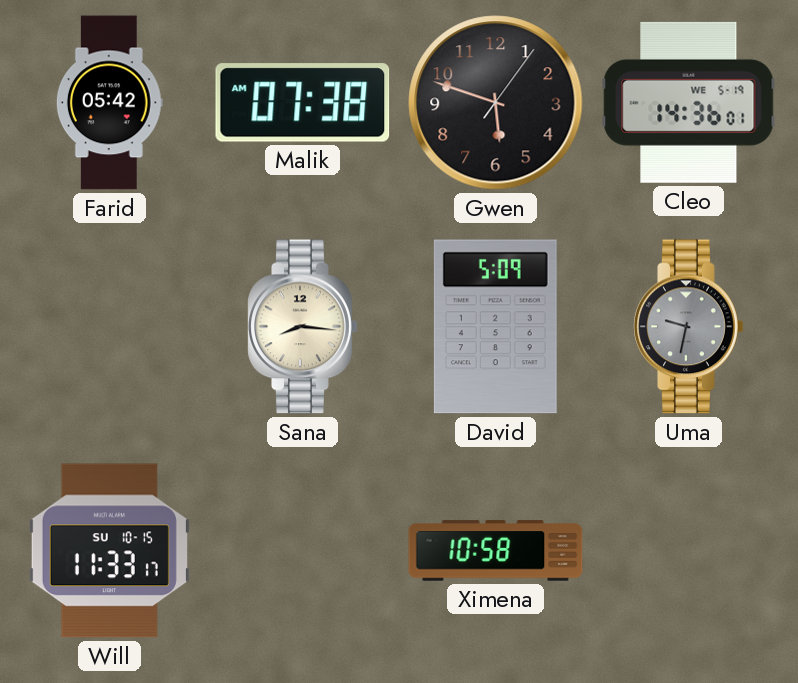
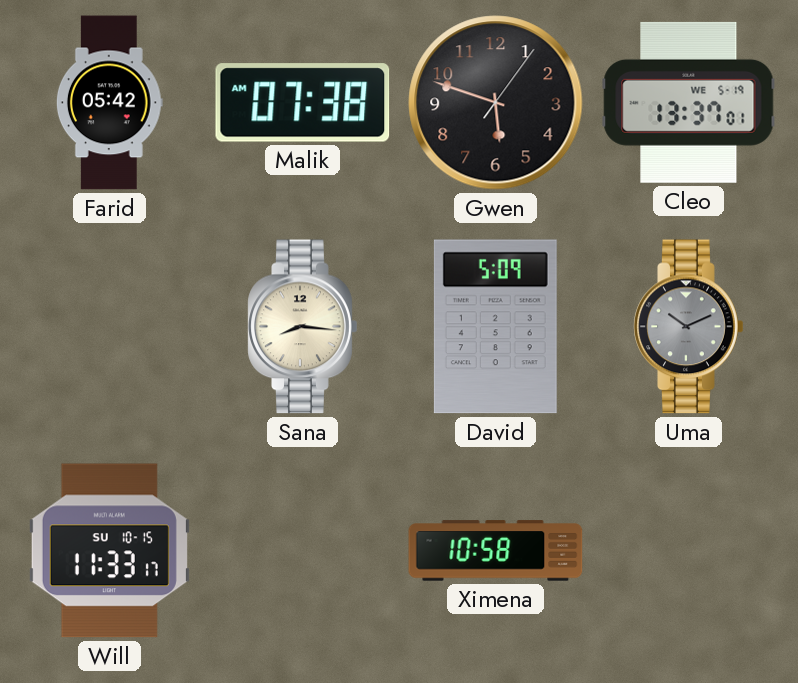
Cleo: 14:36 -> 13:37 (689, 102)
Uma: 9:32 -> 10:11 (689, 327)
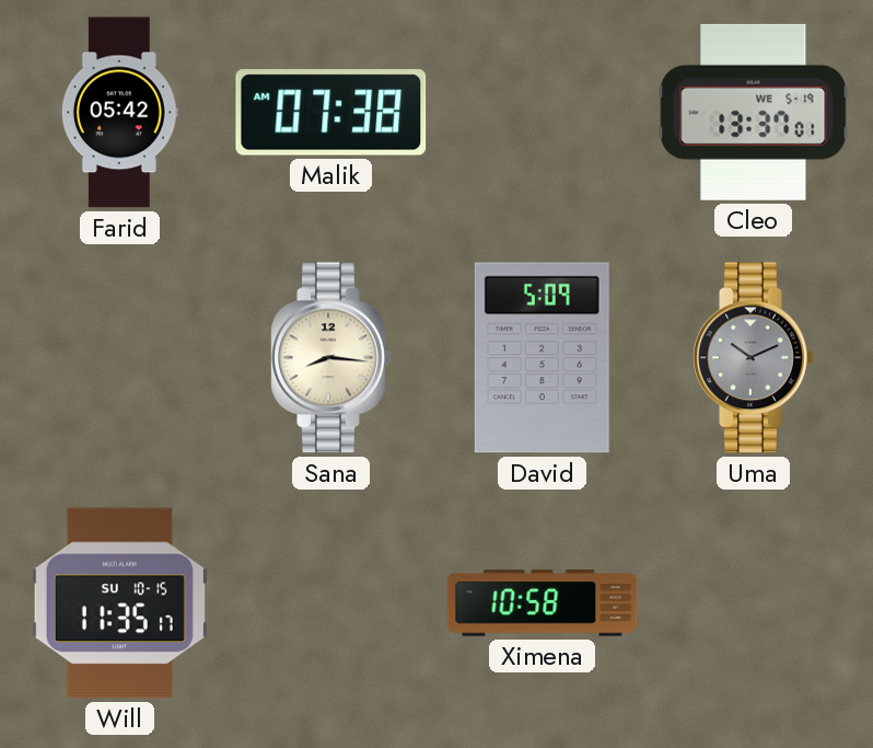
Gwen: 5:48 -> none (496, 103)
Will: 11:33 -> 11:35 (119, 603)
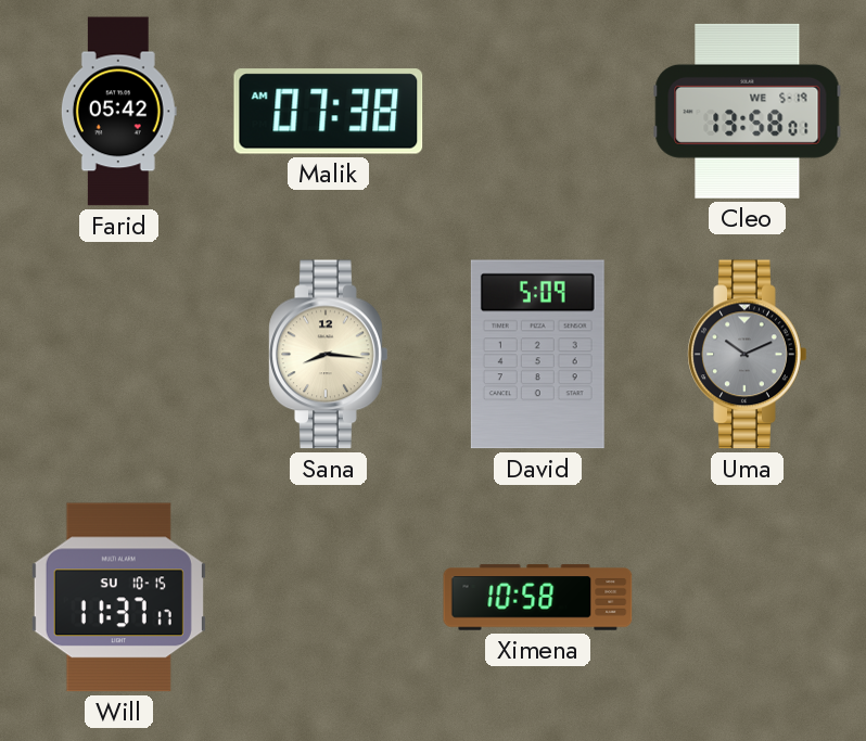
Cleo: 13:37 -> 13:58 (748, 111)
Will: 11:35 -> 11:37 (118, 598)
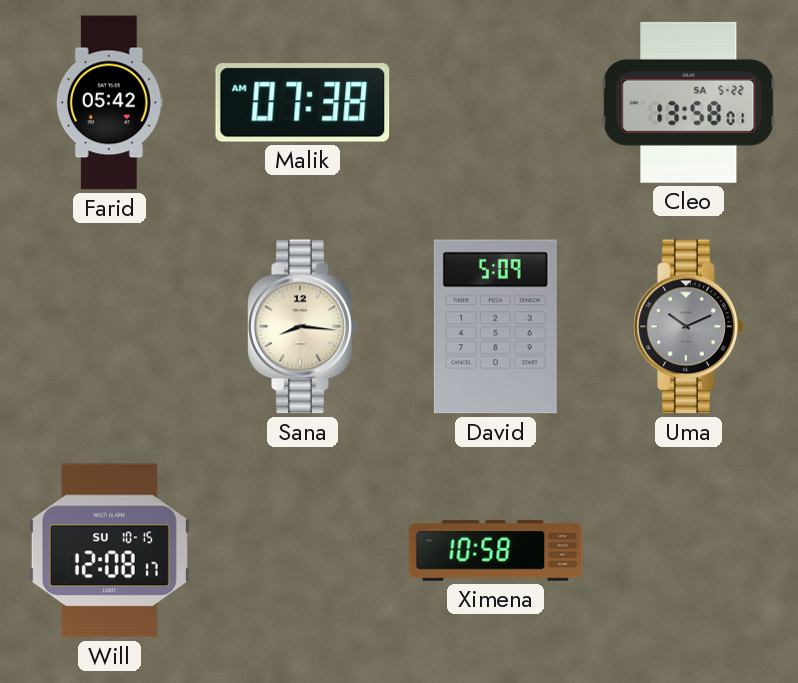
Cleo date: WE 5-19 -> SA 5-22 (689, 102)
Will: 11:37 -> 12:08 (109, 551)
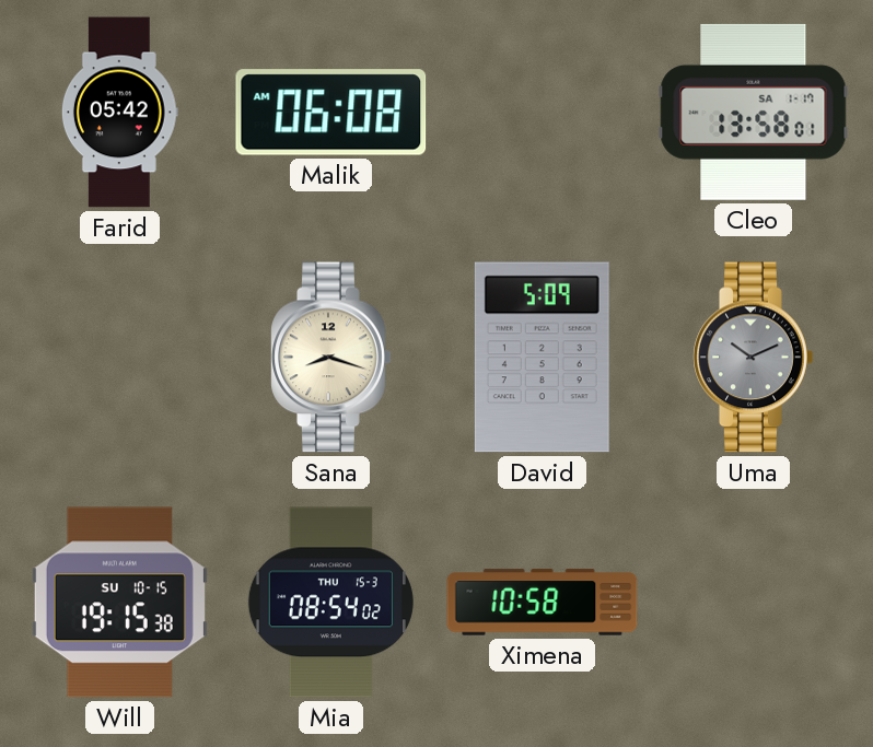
Malik: 07:38 -> 06:08 (331, 113)
Cleo date: SA 5-22 -> SA 1-17 (754, 112)
Sana: 8:16 -> 8:18 (331, 358)
Will: 12:08 -> 19:15 (119, 603)
Mia: none -> 08:54 (330, 603)
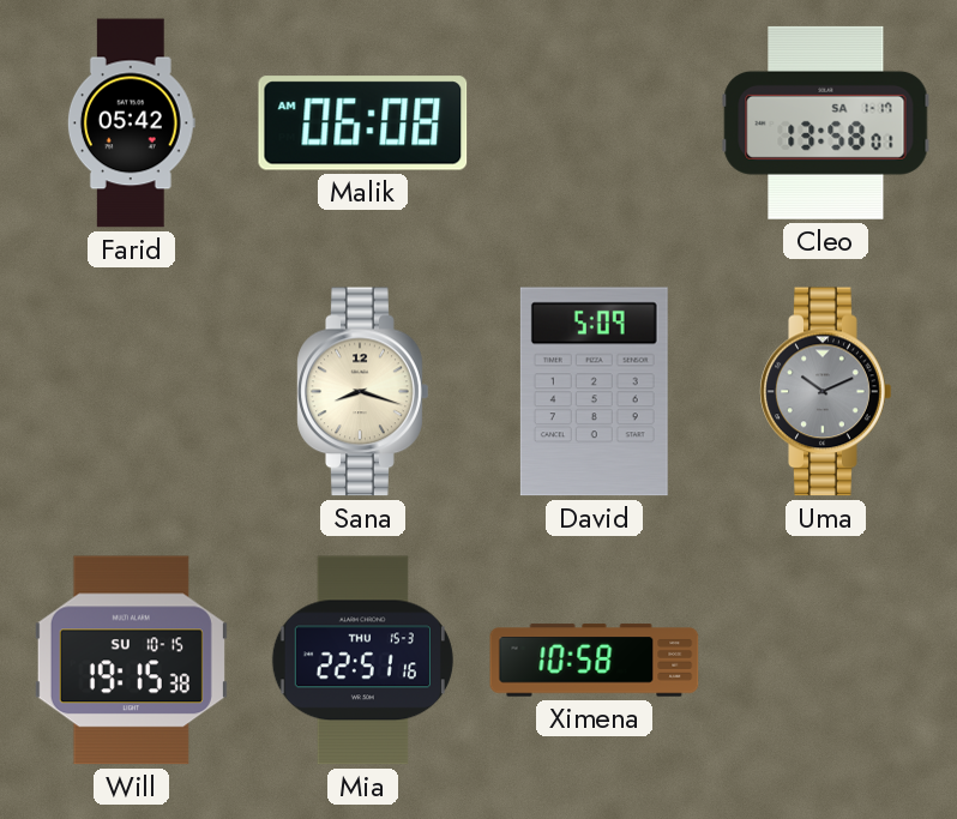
Mia: 08:54 -> 22:51 (362, 661)
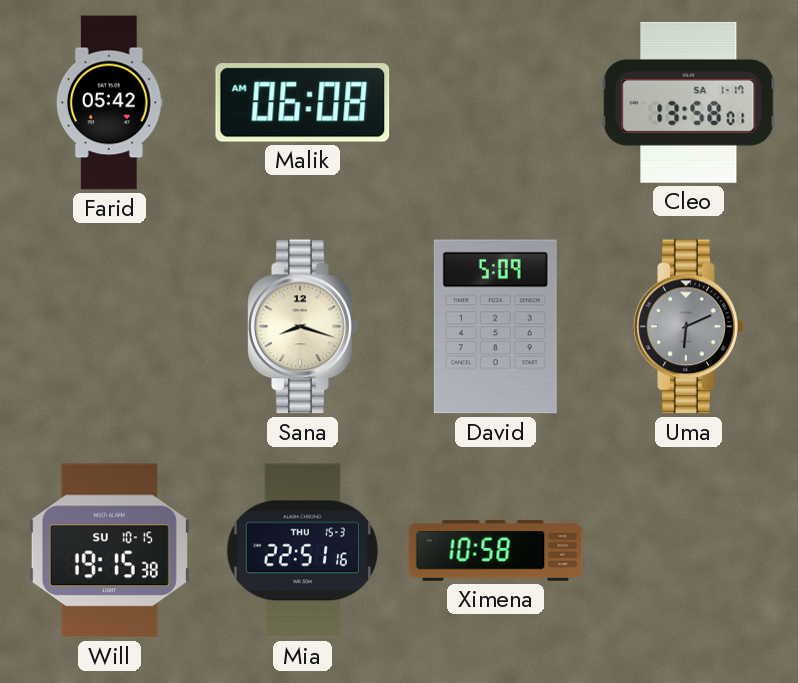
Uma: 10:11 -> 6:11 (689, 327)
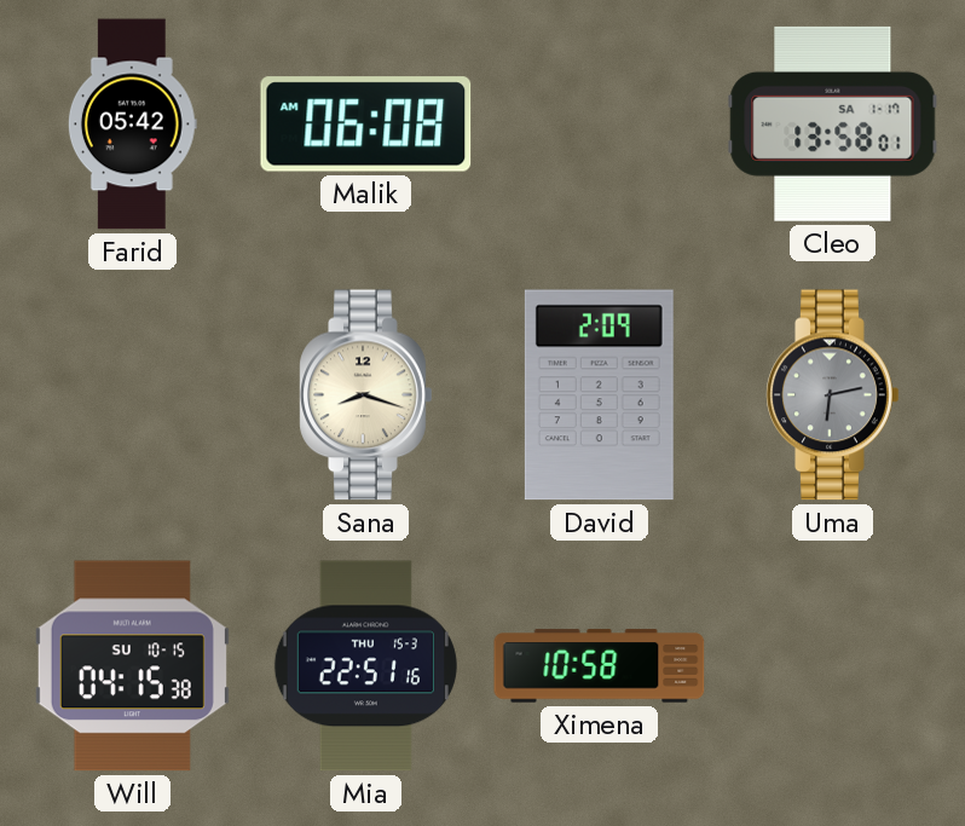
David: 5:09 -> 2:09 (599, 395)
Uma: 6:11 -> 6:13 (833, 395)
Will: 19:15 -> 04:15 (132, 666)
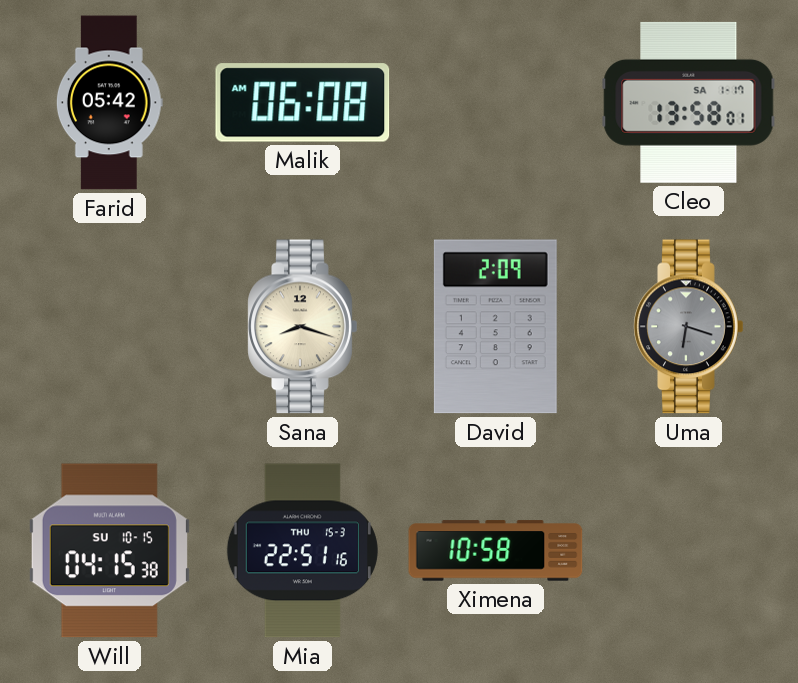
Uma: 6:13 -> 6:18 (689, 327)
